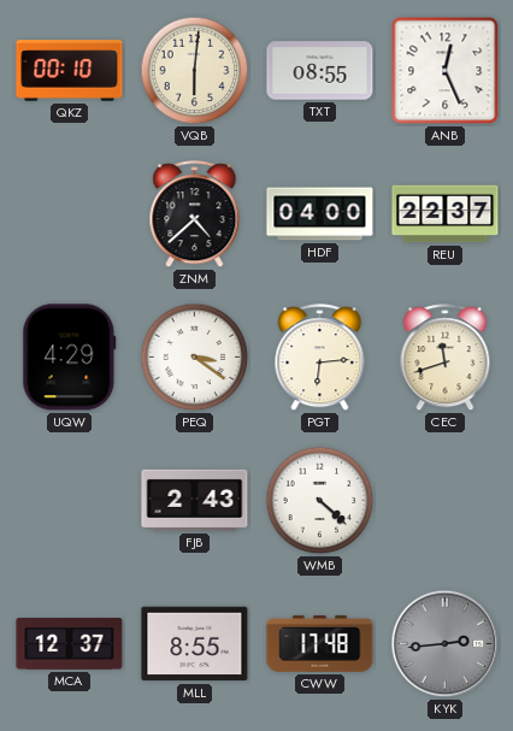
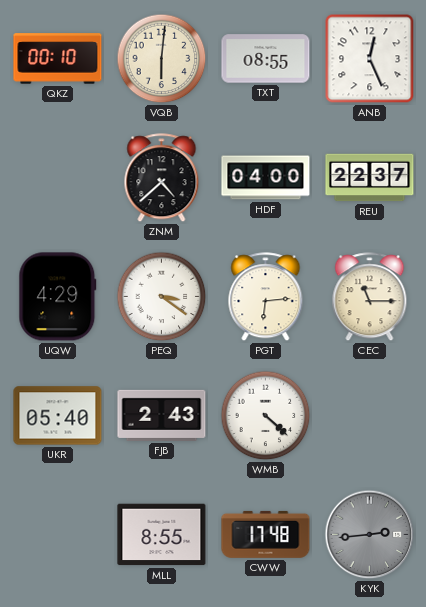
CEC: 11:42 -> 11:15 (370, 297)
UKR: none -> 05:40 (58, 416)
MCA: 12:37 -> none (70, 644)
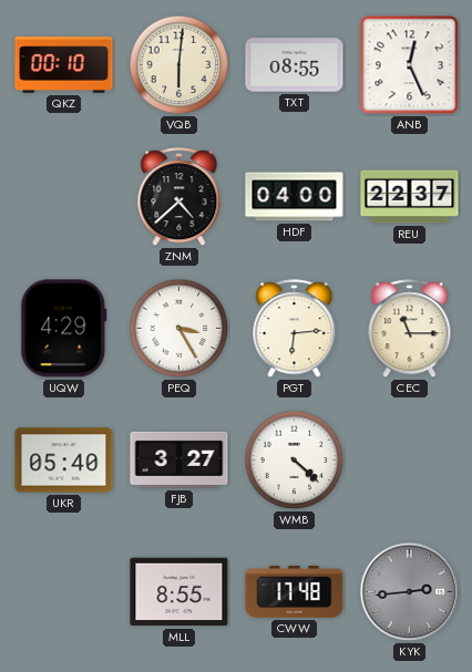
PEQ: 3:21 -> 3:25 (179, 329)
FJB: 2:43 -> 3:27 (179, 459)
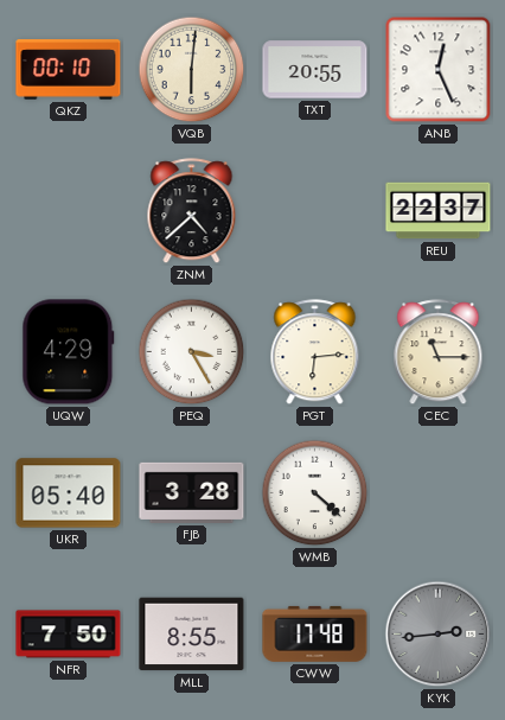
TXT: 08:55 -> 20:55 (315, 70)
HDF: 04:00 -> none (295, 197)
FJB: 3:27 -> 3:28 (192, 492)
NFR: none -> 7:50 (69, 635)
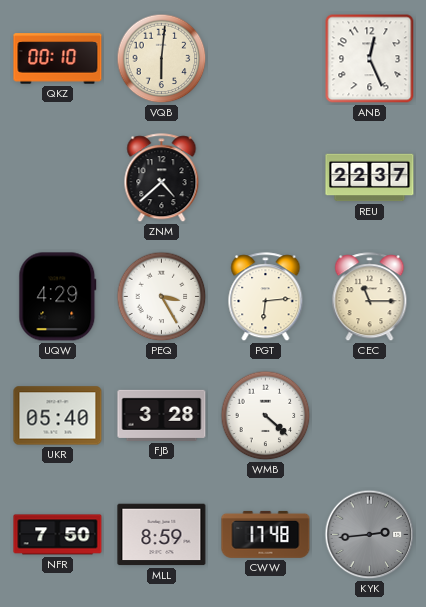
TXT: 20:55 -> none (315, 70)
MLL: 8:55 -> 8:59 (162, 535)
